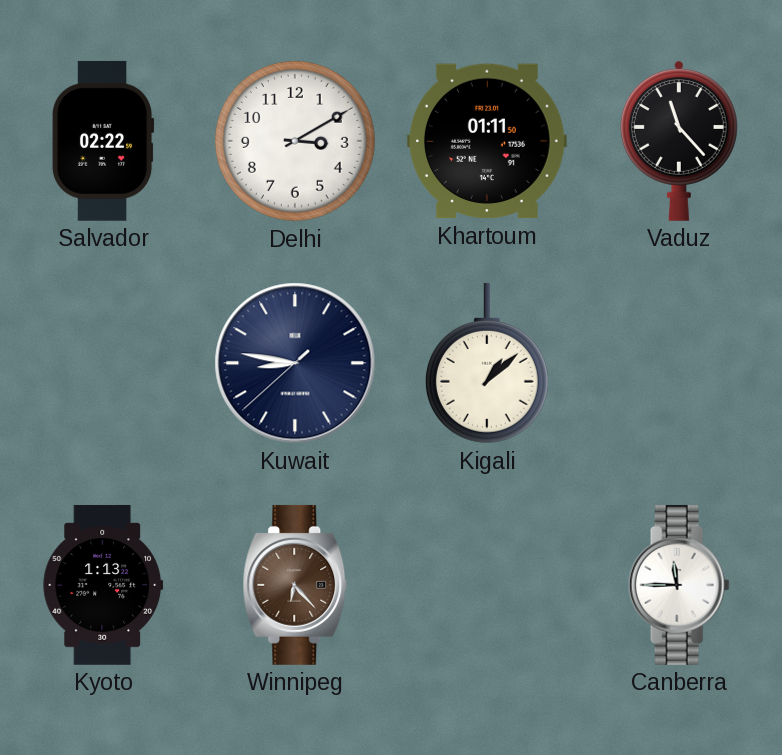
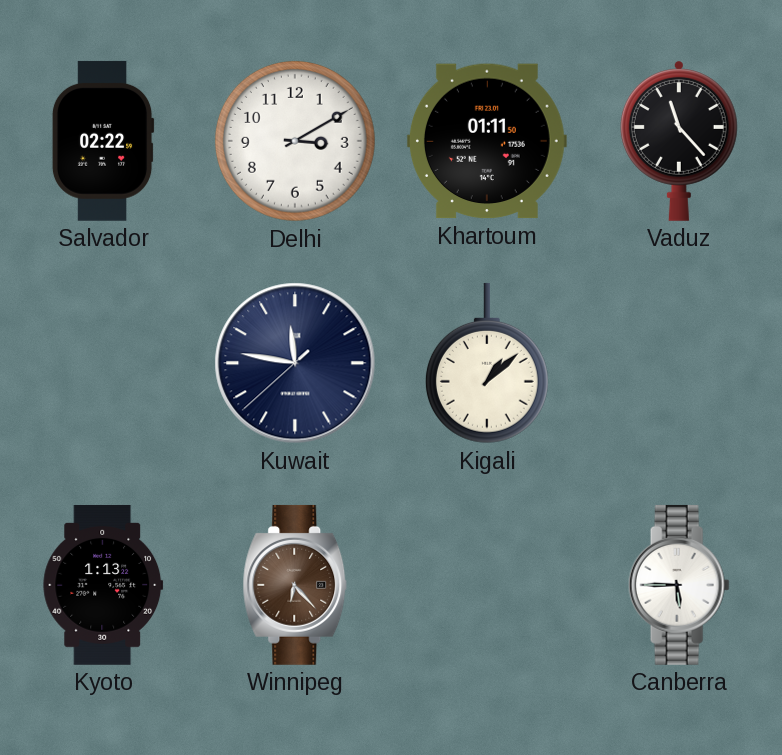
Kuwait: 8:46 -> 11:46 (295, 363)
Canberra: 11:45 -> 5:45 (679, 585)
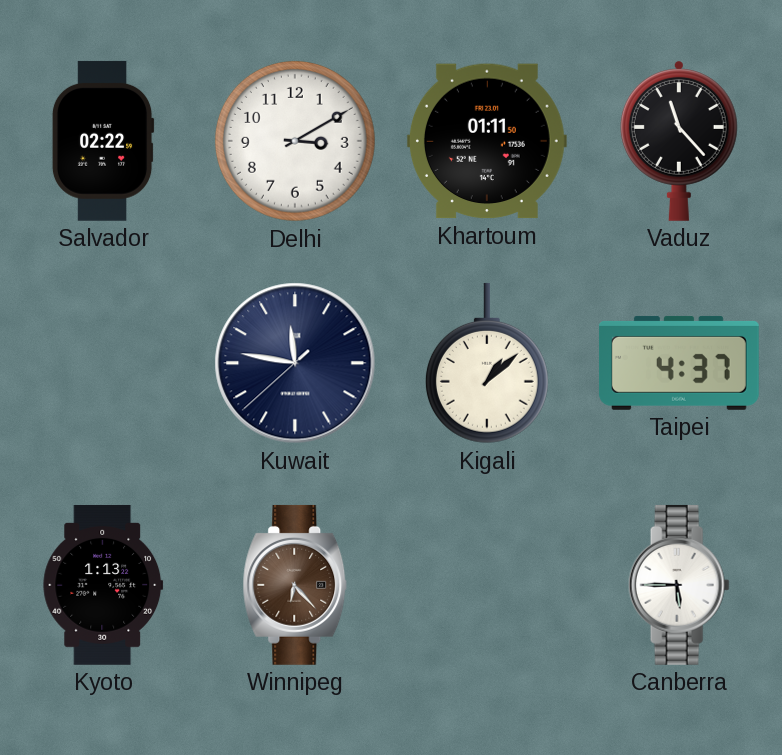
Taipei: none -> 4:37 (679, 363)
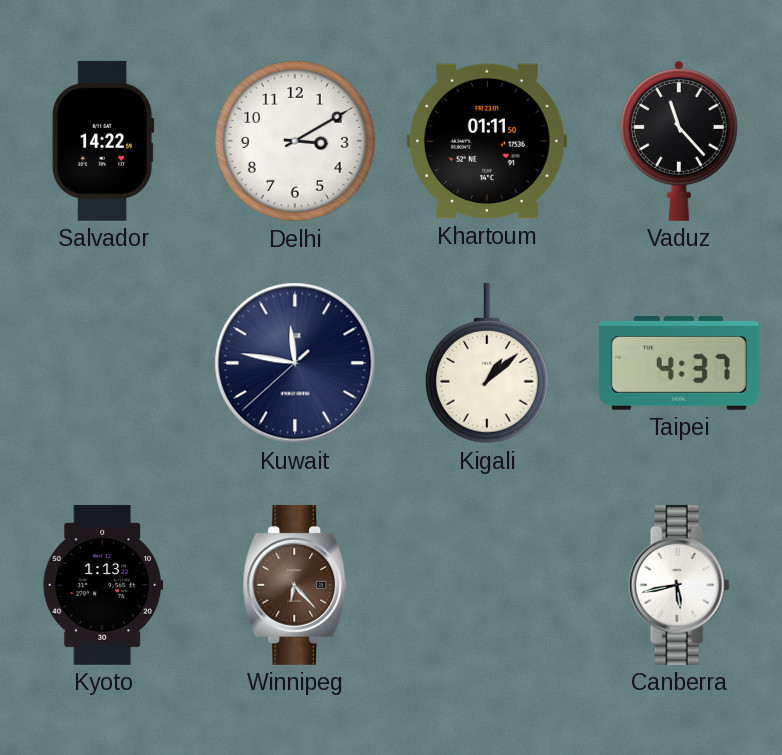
Salvador: 02:22 -> 14:22 (103, 141)
Canberra: 5:45 -> 5:43 (679, 585)
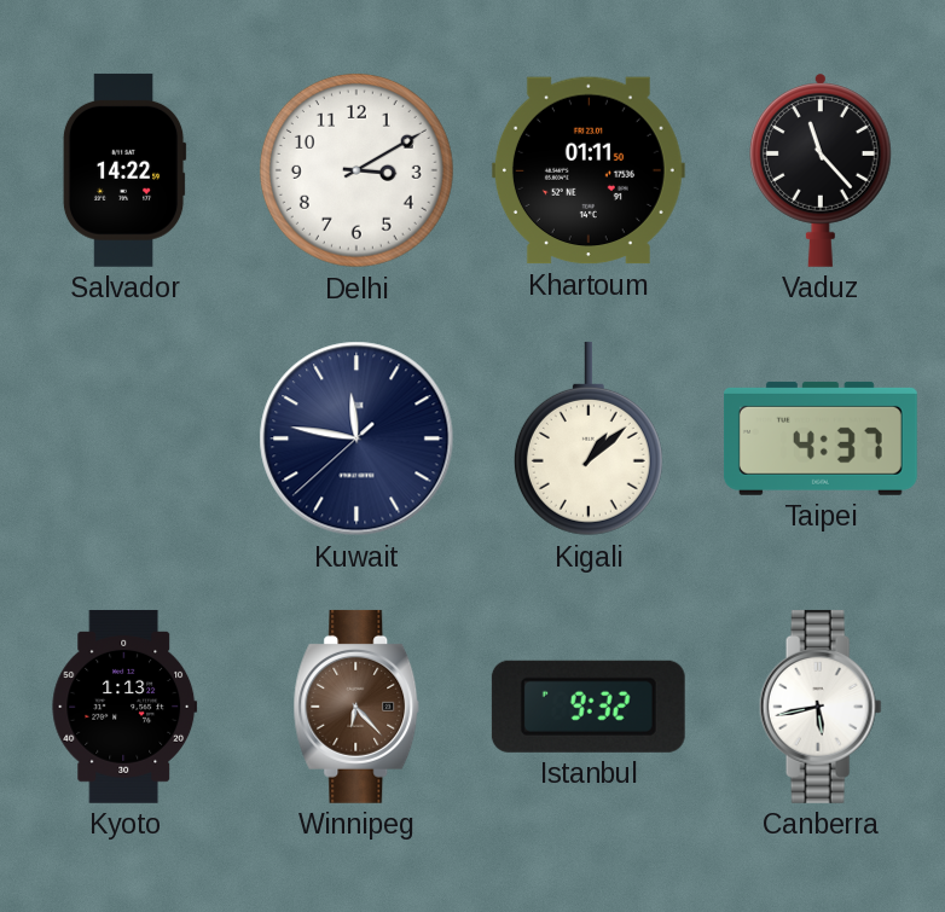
Istanbul: none -> 9:32 (589, 707)
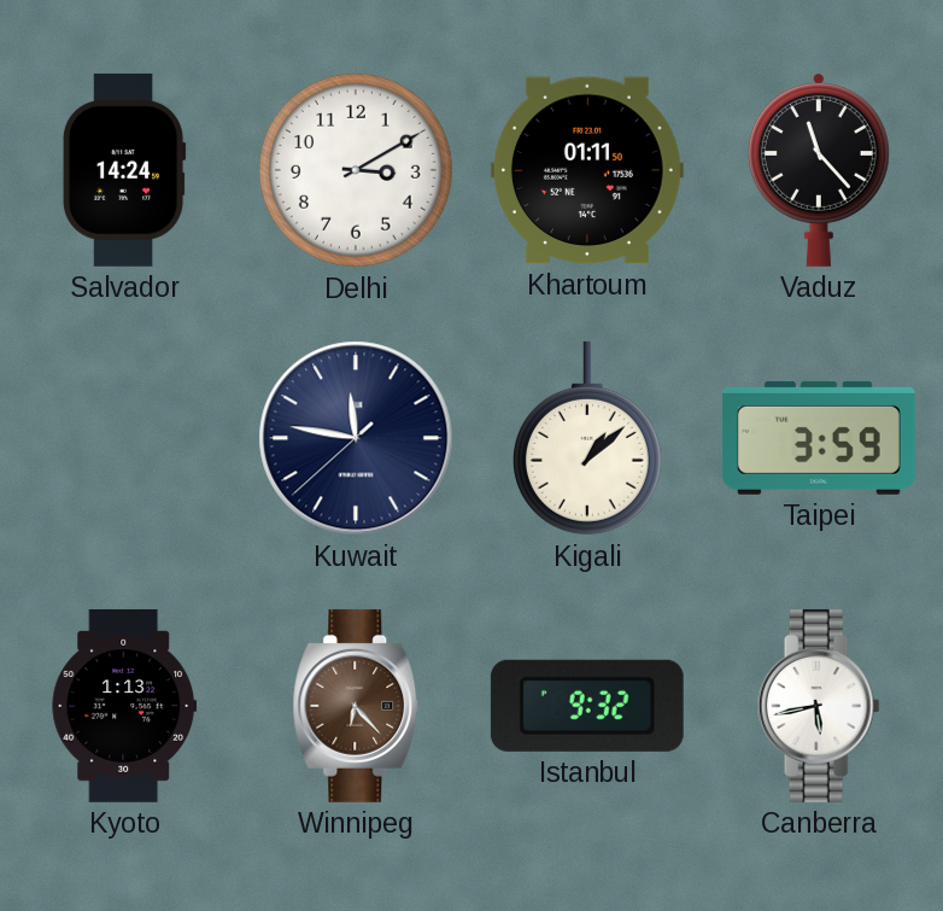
Salvador: 14:22 -> 14:24 (124, 170)
Taipei: 4:37 -> 3:59 (819, 438)
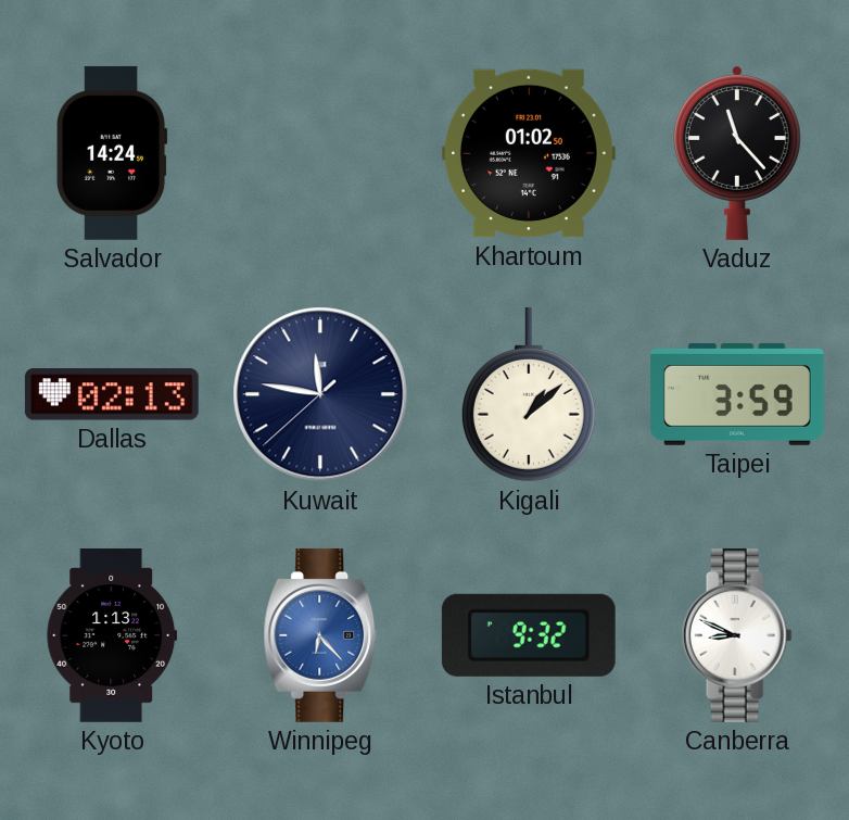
Delhi: 3:10 -> none (356, 170)
Khartoum: 01:11 -> 01:02 (529, 153)
Dallas: none -> 02:13 (112, 394)
Winnipeg dial: brown -> blue (320, 635)
Canberra: 5:43 -> 8:49 (737, 635)
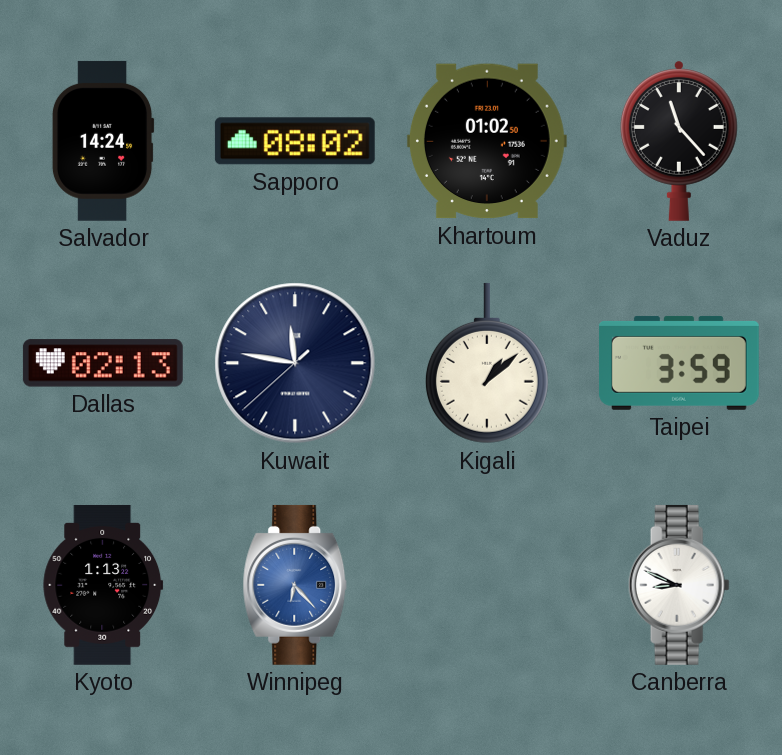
Sapporo: none -> 08:02 (295, 141)
Istanbul: 9:32 -> none (529, 635)
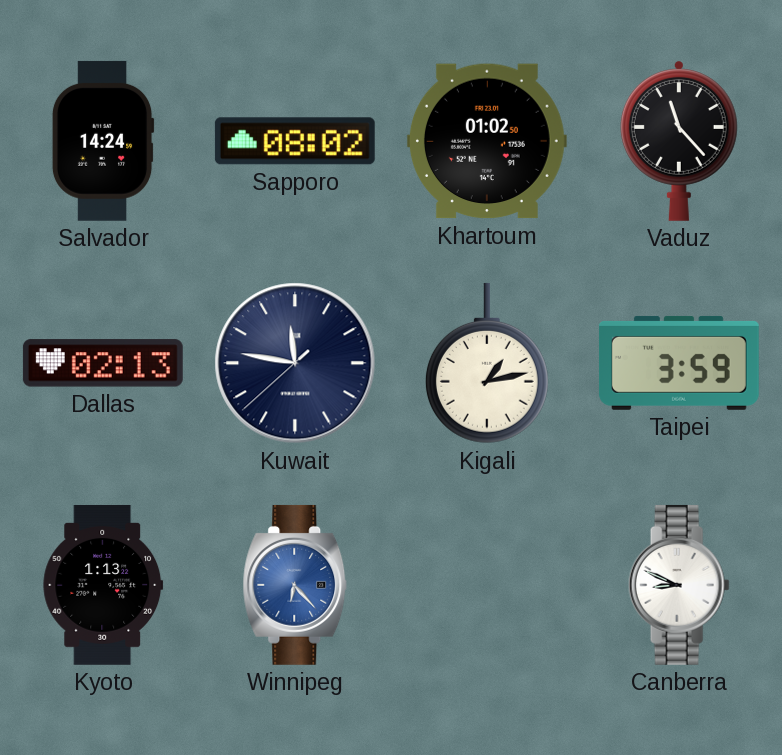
Kigali: 1:08 -> 1:13 (487, 363)
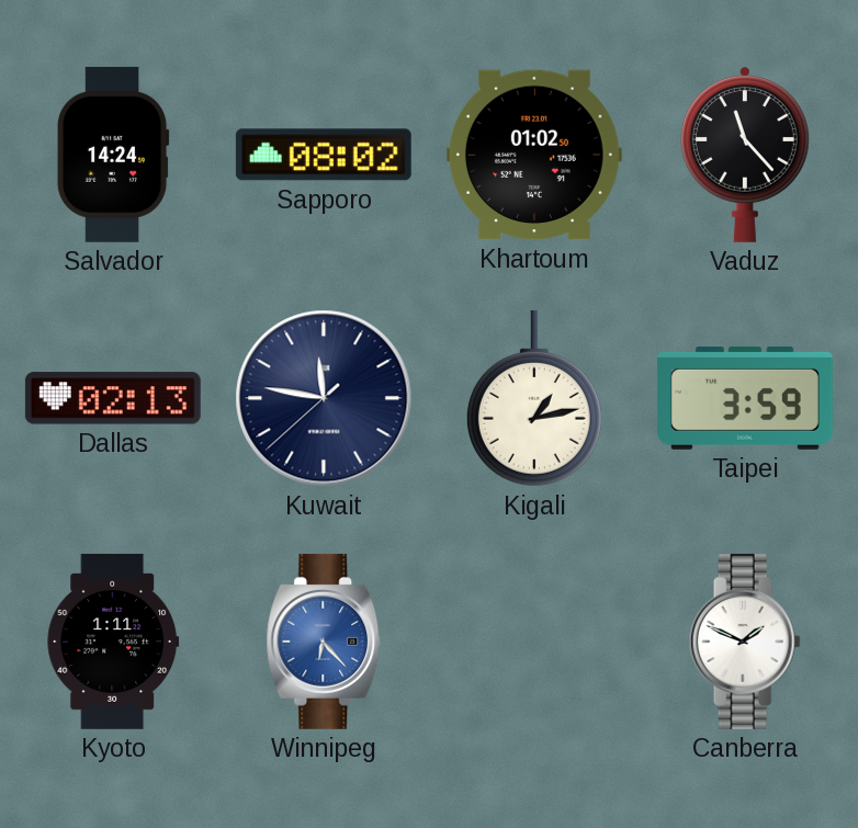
Kyoto: 1:13 -> 1:11 (113, 642)
Canberra: 8:49 -> 1:49 (745, 642)
